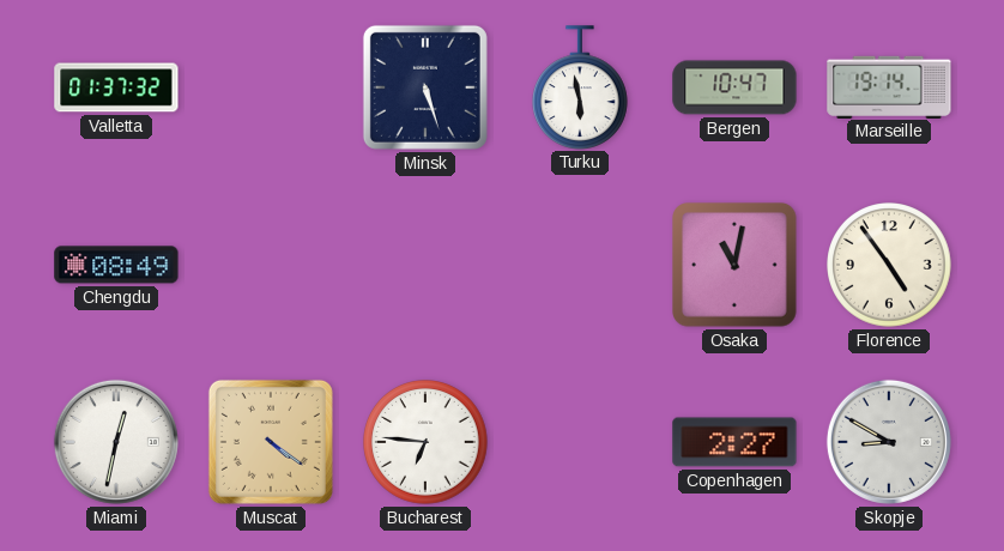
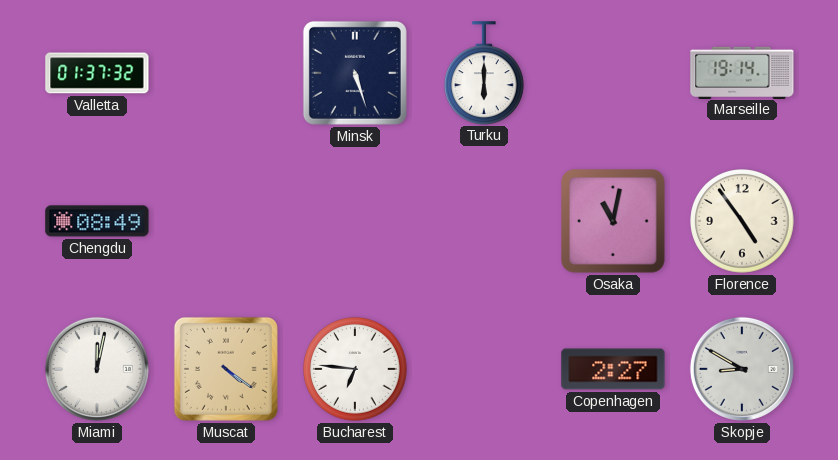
Turku: 5:58 -> 6:00 (485, 73)
Bergen: 10:47 -> none (734, 87)
Miami: 12:32 -> 12:02 (97, 369)
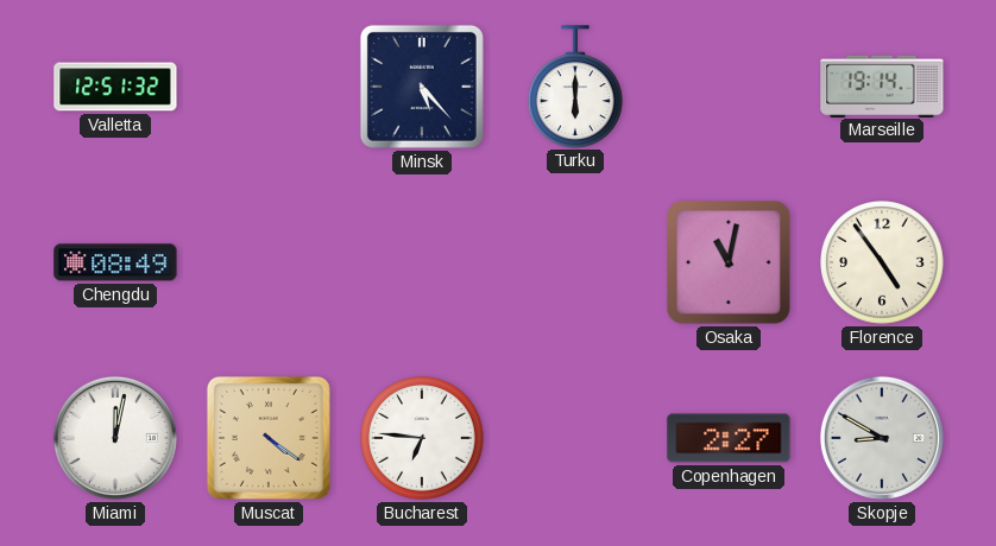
Valletta: 01:37 -> 12:51 (115, 87)
Minsk: 5:27 -> 5:23 (422, 87)
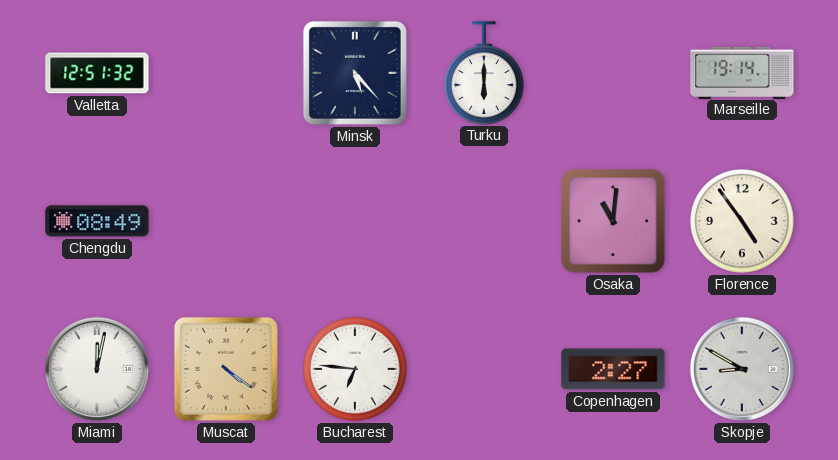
Osaka: 11:02 -> 11:01 (614, 222)
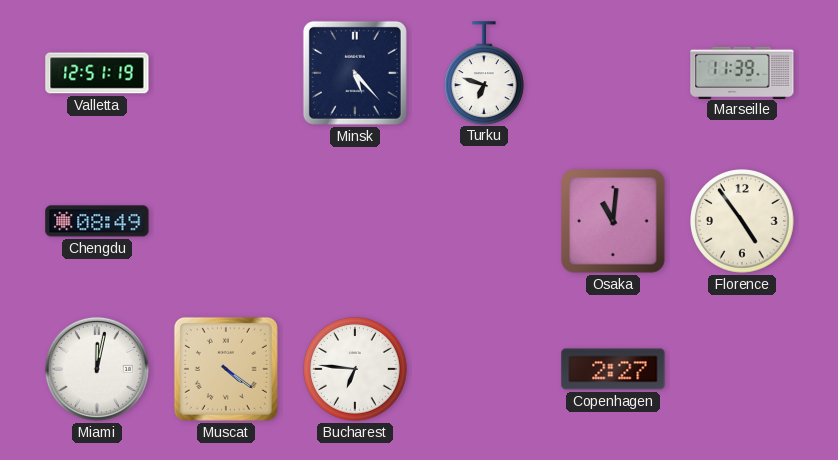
Valletta: 12:51:32 -> 12:51:19 (97, 73)
Turku: 6:00 -> 6:48 (485, 73)
Marseille: 19:14 -> 11:39 (742, 72)
Skopje: 8:50 -> none (742, 369)
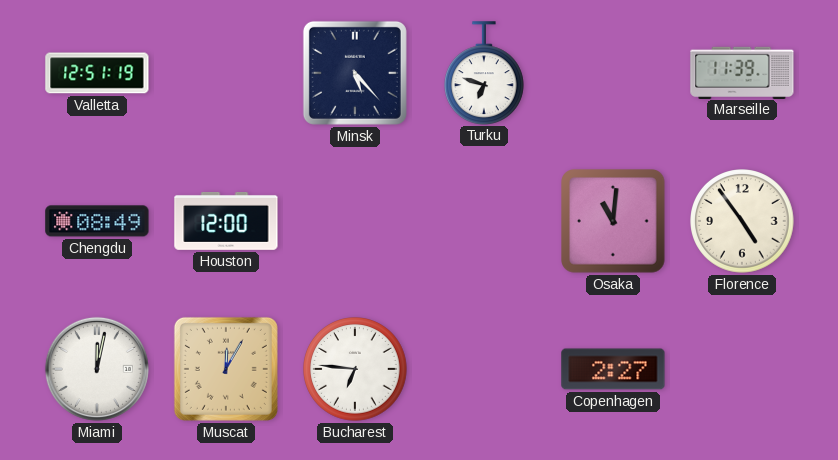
Houston: none -> 12:00 (226, 221)
Muscat: 4:21 -> 12:05 (226, 369)
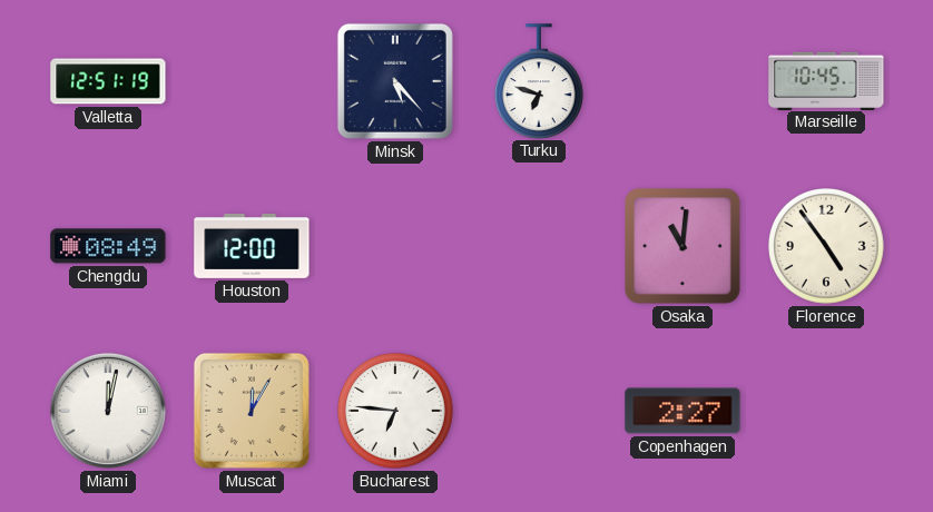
Marseille: 11:39 -> 10:45 (826, 80)
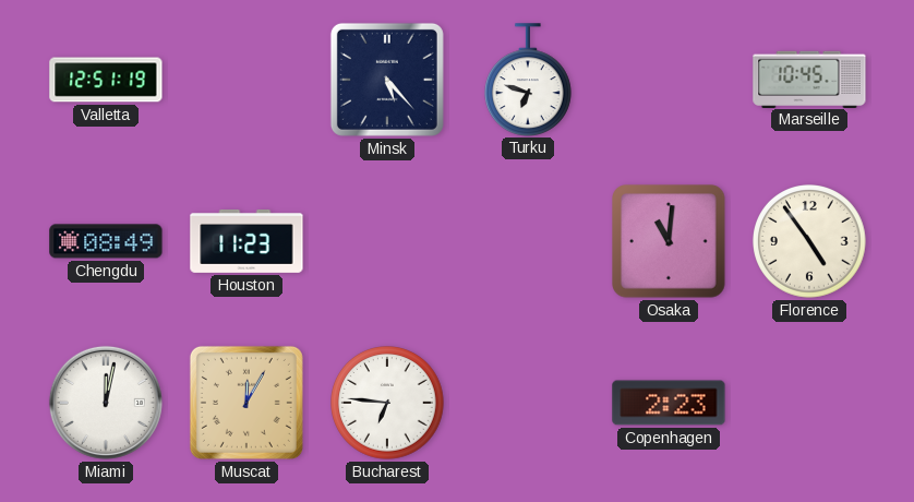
Houston: 12:00 -> 11:23 (246, 241)
Copenhagen: 2:27 -> 2:23 (669, 403)
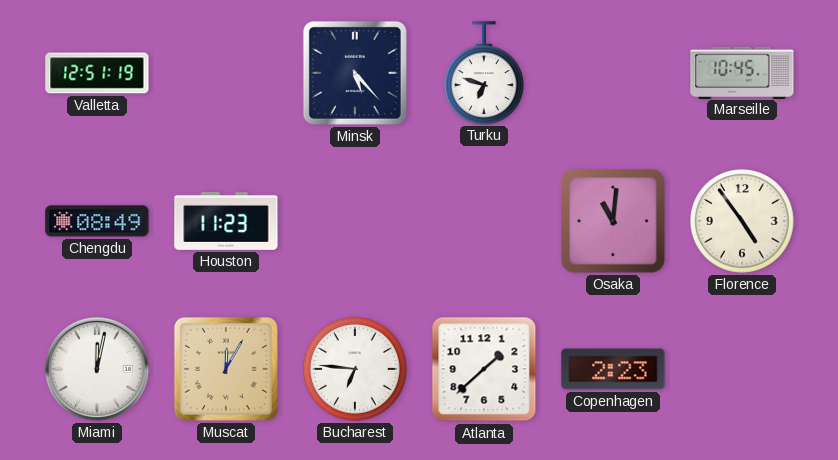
Atlanta: none -> 1:38 (484, 369)
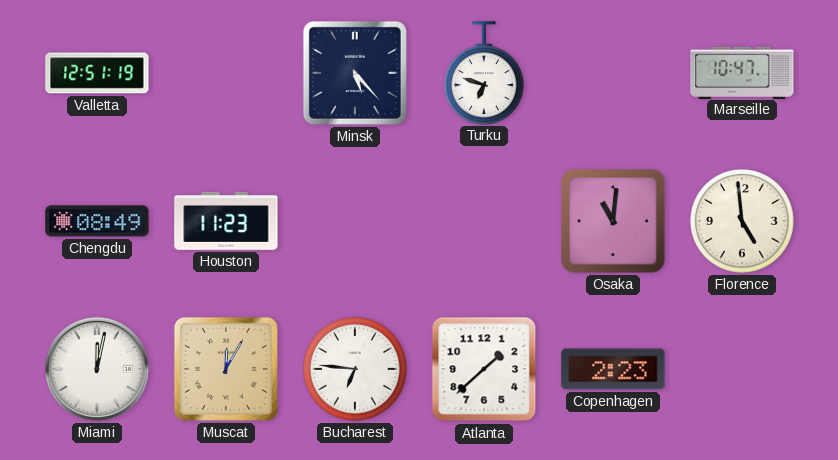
Marseille: 10:45 -> 10:47 (742, 72)
Florence: 4:54 -> 4:59 (742, 221)
